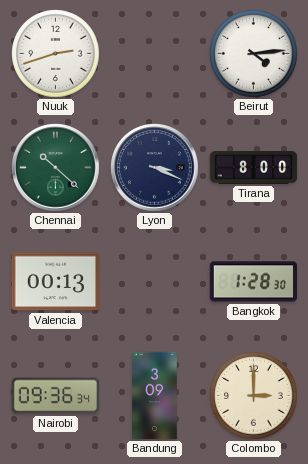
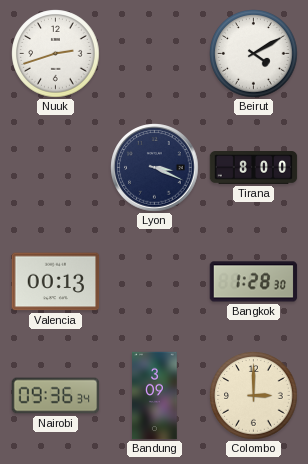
Beirut: 4:14 -> 4:10 (254, 54)
Chennai: 10:22 -> none (56, 168)
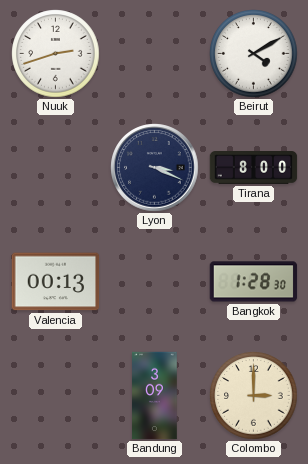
Nairobi: 09:36 -> none (56, 396)
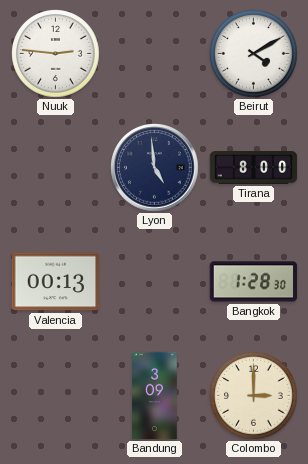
Nuuk: 2:42 -> 2:46 (56, 54)
Lyon: 3:19 -> 4:59 (155, 168)
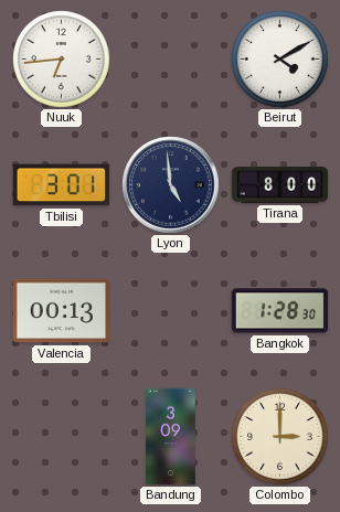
Nuuk: 2:46 -> 6:44 (62, 60)
Tbilisi: none -> 3:01 (61, 185)
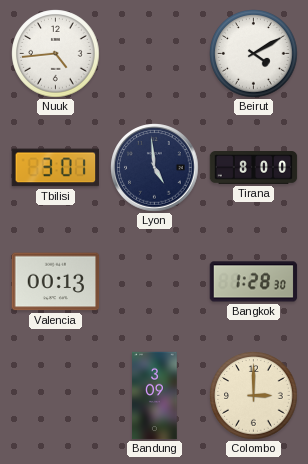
Nuuk: 6:44 -> 4:44 (56, 54)
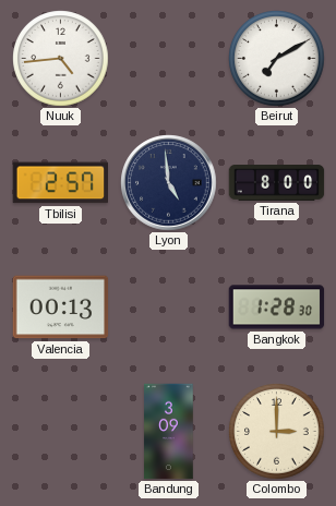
Beirut: 4:10 -> 7:10 (277, 59)
Tbilisi: 3:01 -> 2:57 (60, 183)
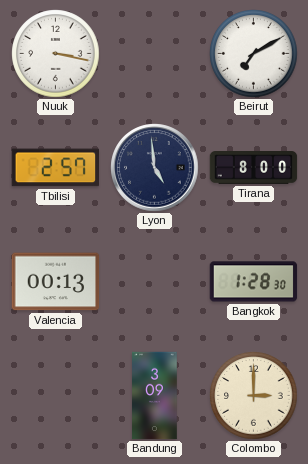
Nuuk: 4:44 -> 3:17 (56, 54)
